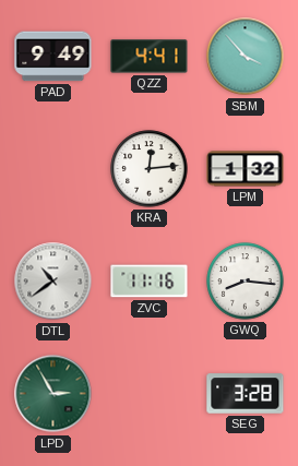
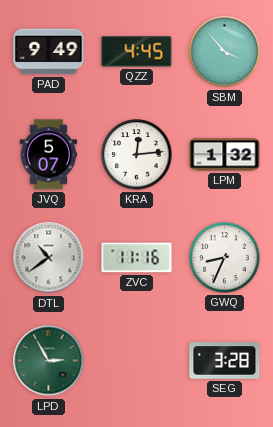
QZZ: 4:41 -> 4:45 (137, 52)
JVQ: none -> 5:07 (49, 155)
GWQ: 8:16 -> 8:34 (225, 258)
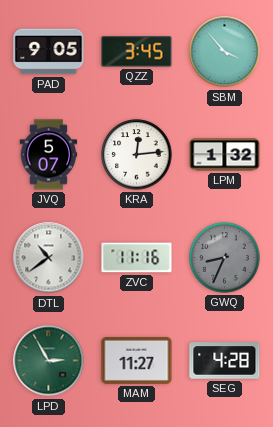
PAD: 9:49 -> 9:05 (49, 52)
QZZ: 4:45 -> 3:45 (137, 52)
GWQ dial: white -> grey (225, 258)
MAM: none -> 11:27 (137, 360)
SEG: 3:28 -> 4:28 (225, 361)
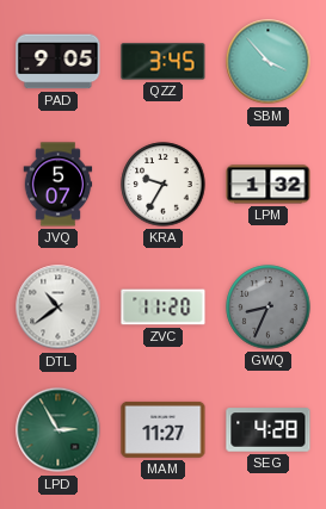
KRA: 12:14 -> 9:35 (164, 185)
ZVC: 11:16 -> 11:20 (164, 308)
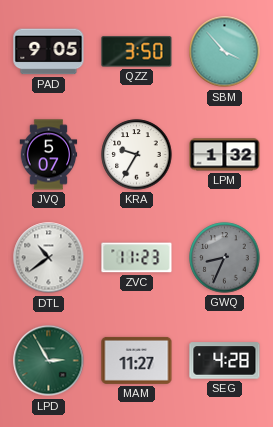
QZZ: 3:45 -> 3:50 (137, 52)
ZVC: 11:20 -> 11:23 (137, 258)
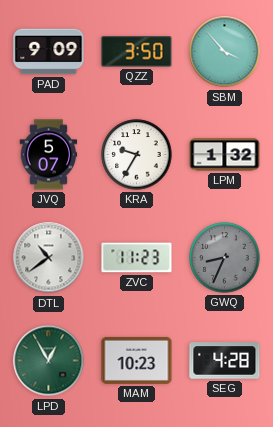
PAD: 9:05 -> 9:09 (49, 52)
LPD: 2:55 -> 12:55 (49, 361)
MAM: 11:27 -> 10:23 (137, 360)
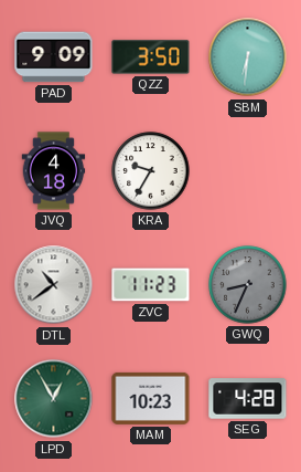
SBM: 3:53 -> 6:31 (248, 57)
JVQ: 5:07 -> 4:18 (54, 171)
LPM: 1:32 -> none (225, 155)
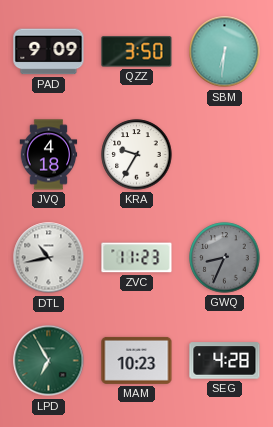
DTL: 10:39 -> 10:43 (49, 258)
LPD: 12:55 -> 6:55 (49, 361)
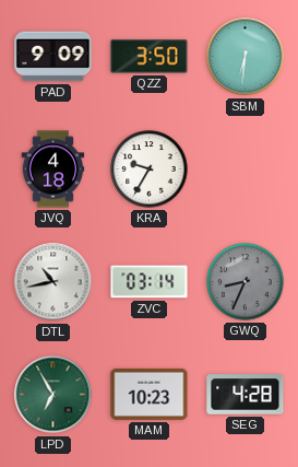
ZVC: 11:23 -> 03:14 (150, 282)
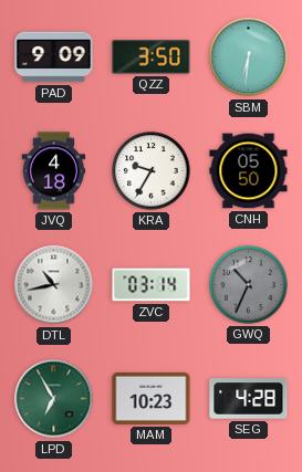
CNH: none -> 05:50 (249, 171)
GWQ: 8:34 -> 10:34 (249, 285)
